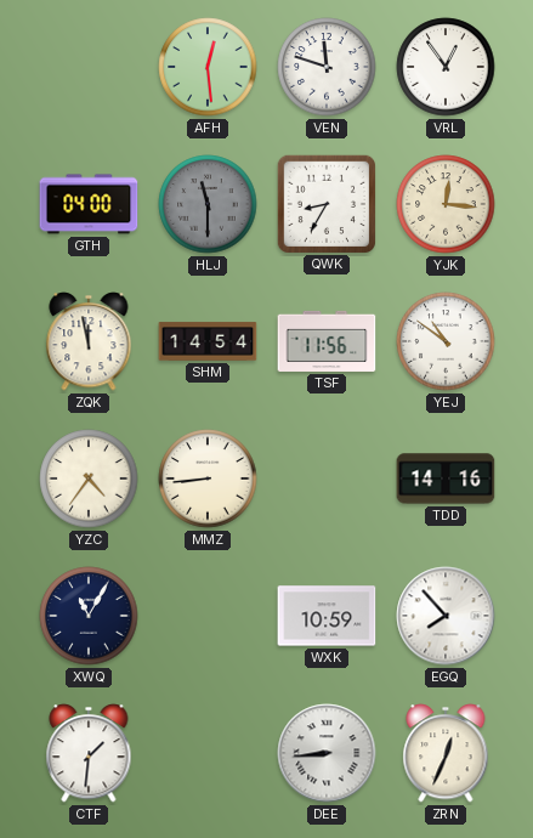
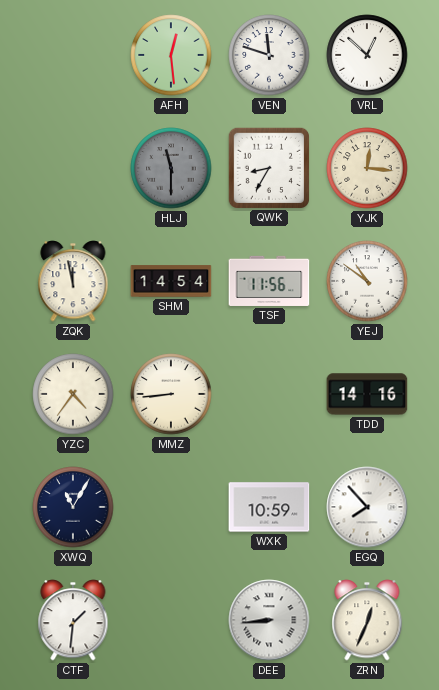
VRL: 12:54 -> 12:52 (367, 55)
GTH: 04:00 -> none (89, 204)
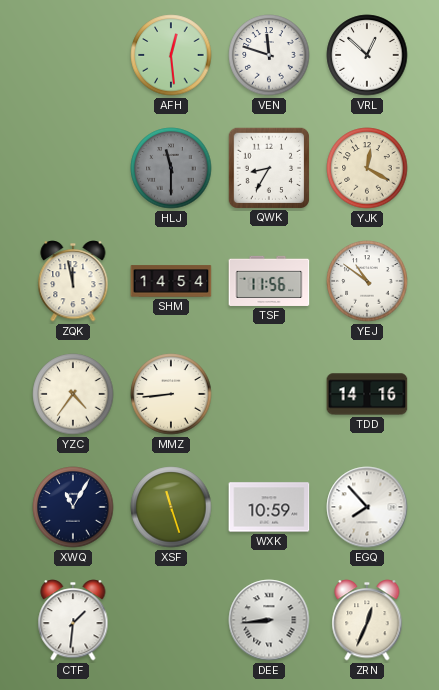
YJK: 12:16 -> 12:20 (367, 168)
XSF: none -> 11:27 (171, 507)
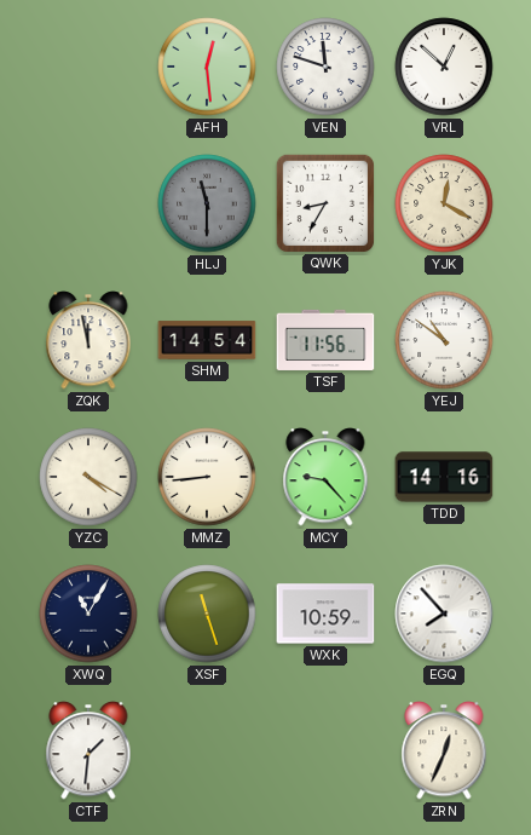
YZC: 4:36 -> 4:20 (88, 477)
MCY: none -> 9:23 (325, 477)
DEE: 8:44 -> none (269, 620)
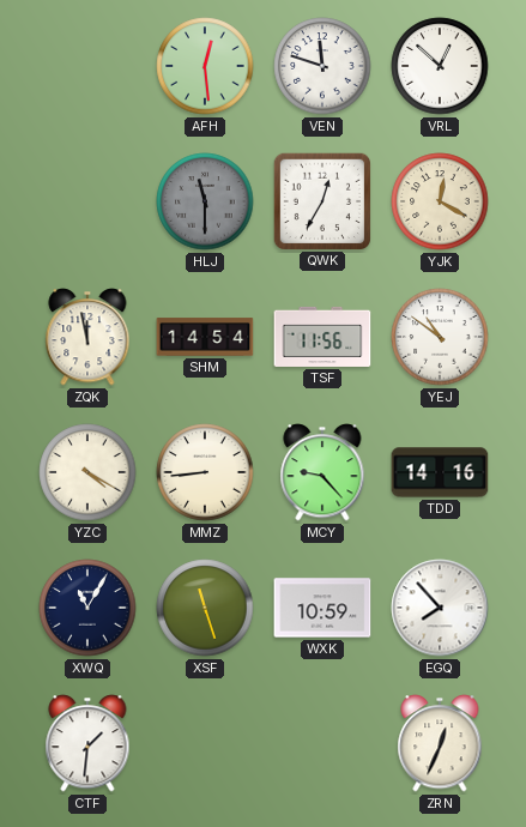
QWK: 8:35 -> 12:35 (321, 200)
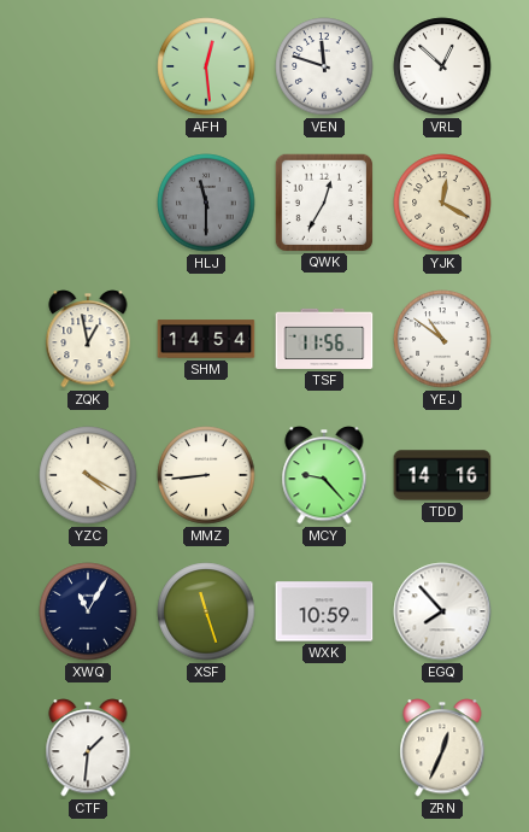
ZQK: 11:58 -> 12:58 (88, 339)
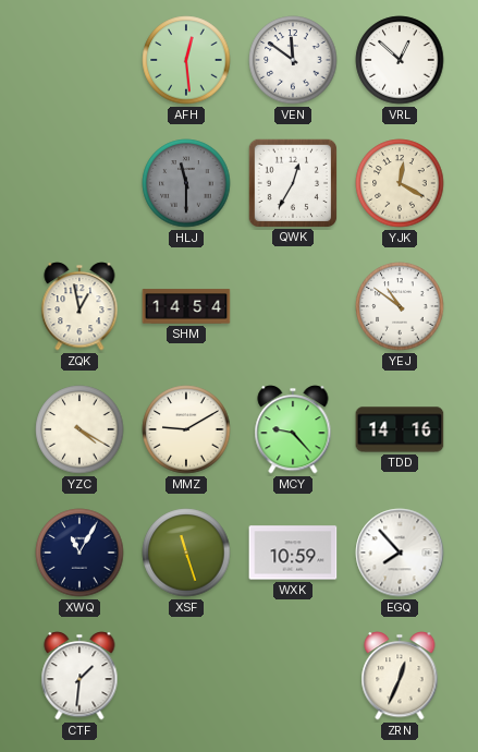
VEN: 11:48 -> 11:51 (293, 60)
TSF: 11:56 -> none (324, 339)
MMZ: 8:44 -> 9:10 (186, 429)
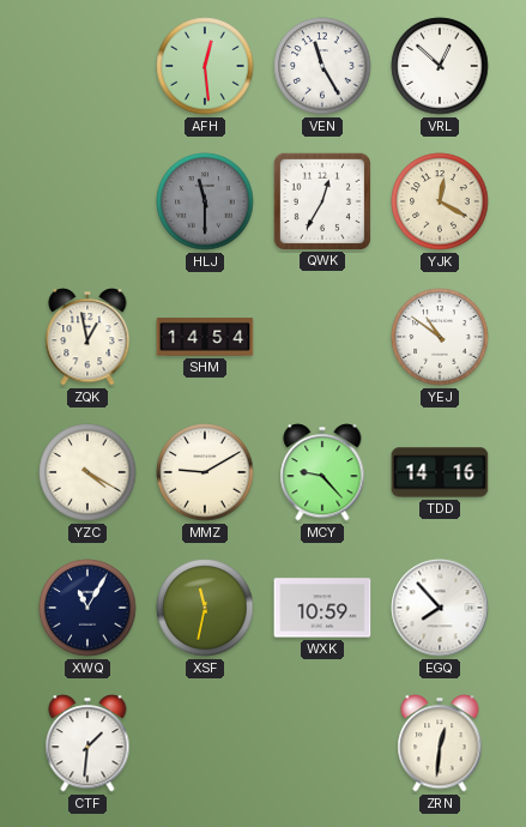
VEN: 11:51 -> 11:25 (322, 66)
XSF: 11:27 -> 11:32 (205, 608)
ZRN: 12:34 -> 12:31 (440, 743)
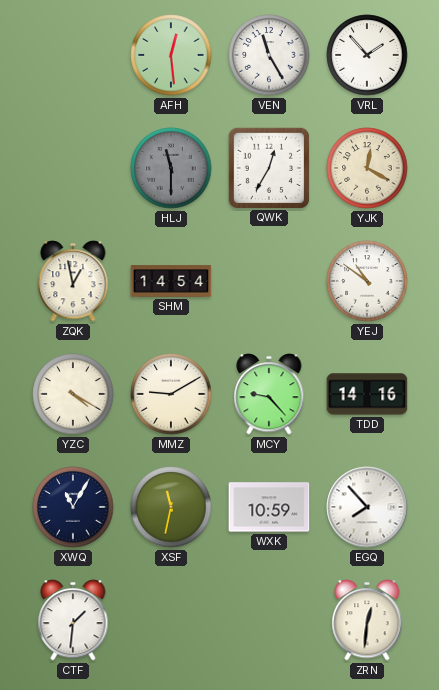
VRL: 12:52 -> 1:53 (367, 55)
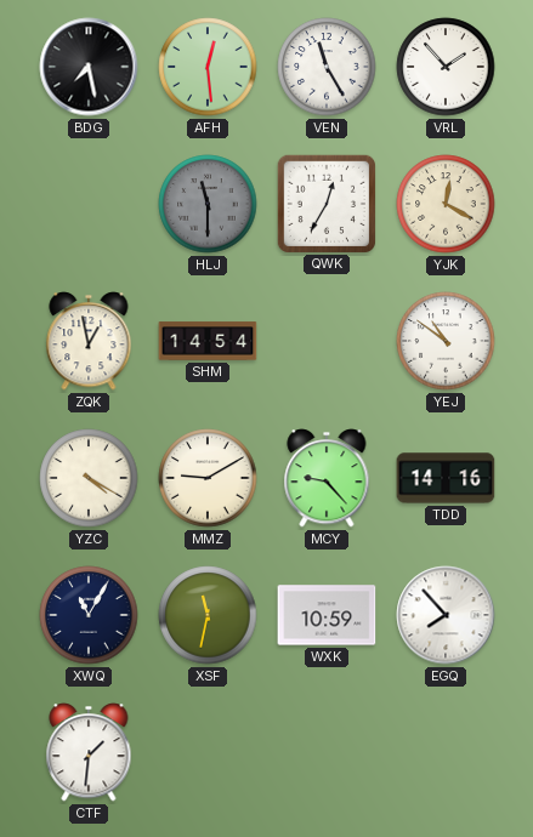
BDG: none -> 7:28 (89, 67)
ZRN: 12:31 -> none (367, 620)
